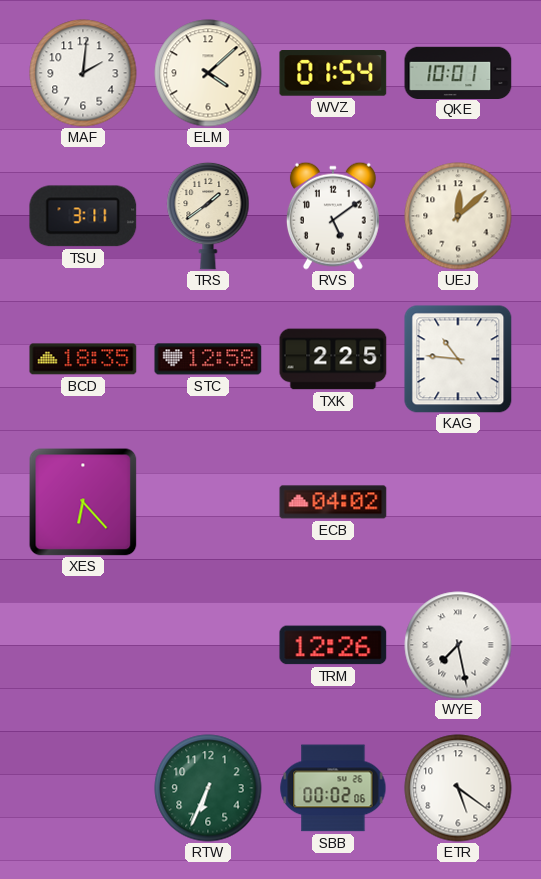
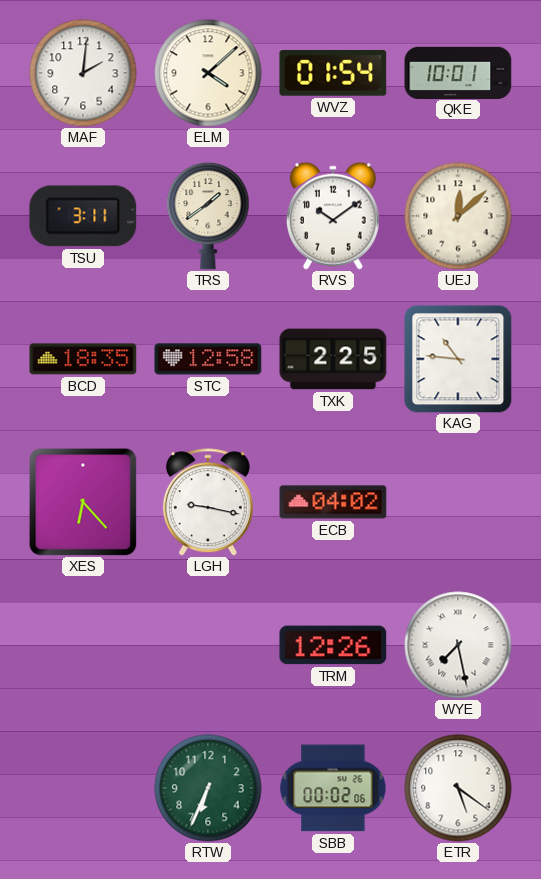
RVS: 5:09 -> 10:09 (333, 216)
LGH: none -> 9:17 (208, 502)
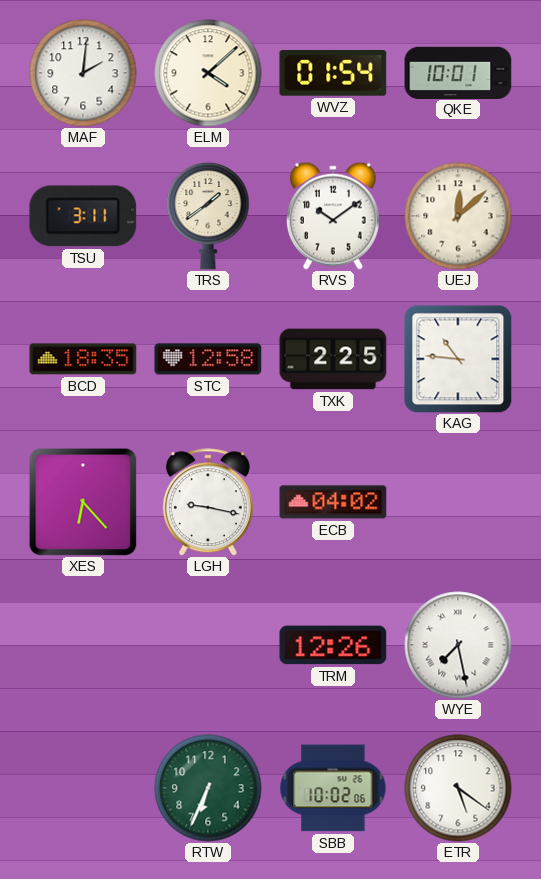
SBB: 00:02 -> 10:02 (333, 788)
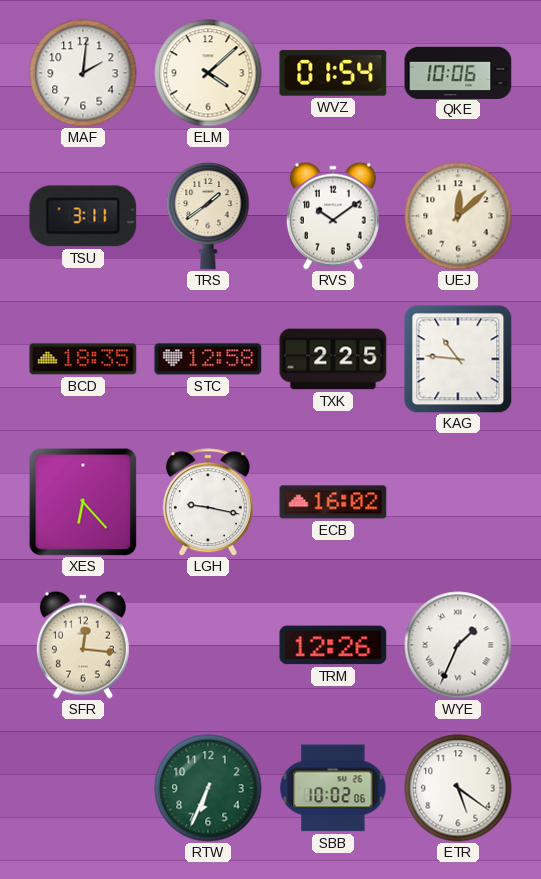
QKE: 10:01 -> 10:06 (458, 72)
ECB: 04:02 -> 16:02 (333, 502)
SFR: none -> 12:16 (83, 645)
WYE: 7:28 -> 1:34 (458, 645)
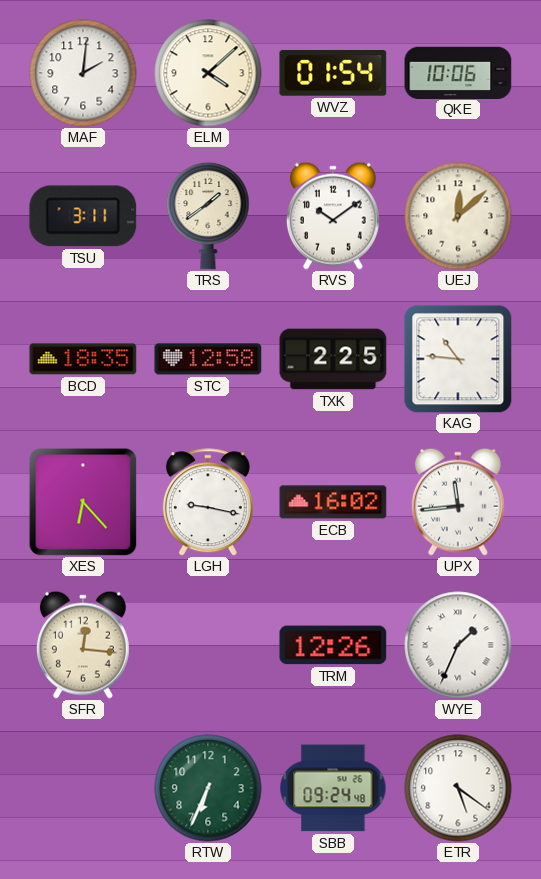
UPX: none -> 11:44 (458, 502)
SBB: 10:02 -> 09:24 (333, 788)
